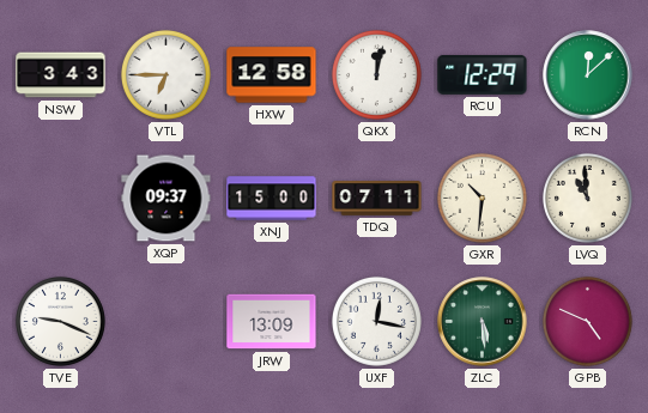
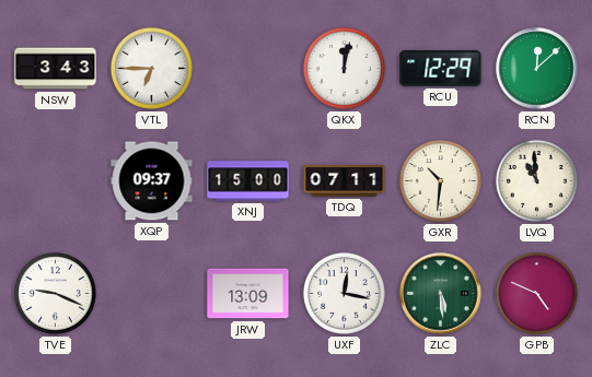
HXW: 12:58 -> none (272, 75)
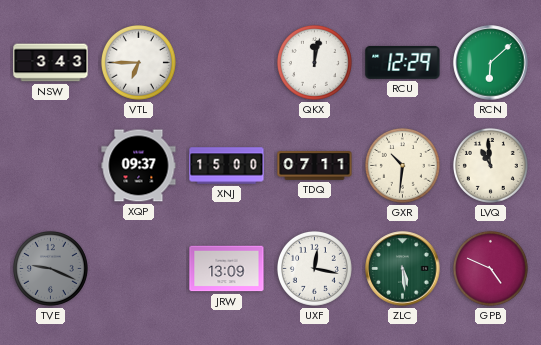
RCN: 12:08 -> 6:08 (491, 63)
TVE dial: white -> grey (50, 268)
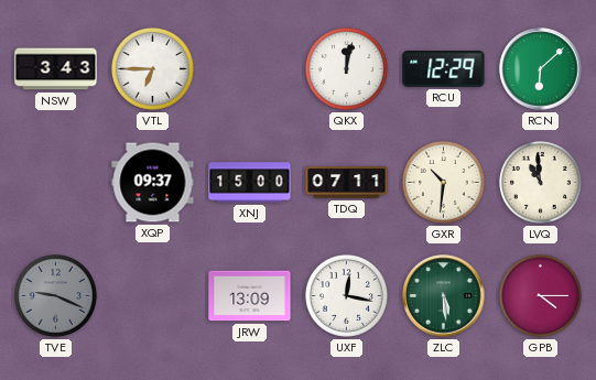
GPB: 4:49 -> 4:15 (540, 295)
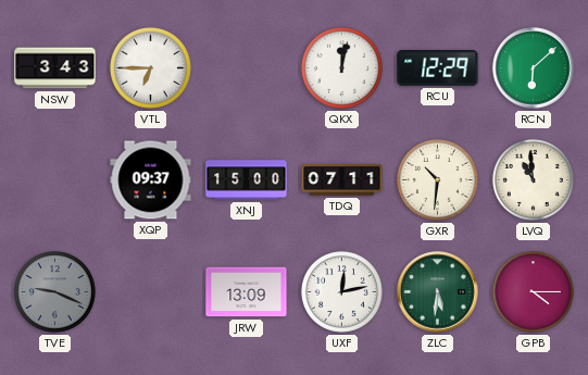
UXF: 12:17 -> 12:13 (341, 291)
ZLC: 5:29 -> 5:31 (438, 292)
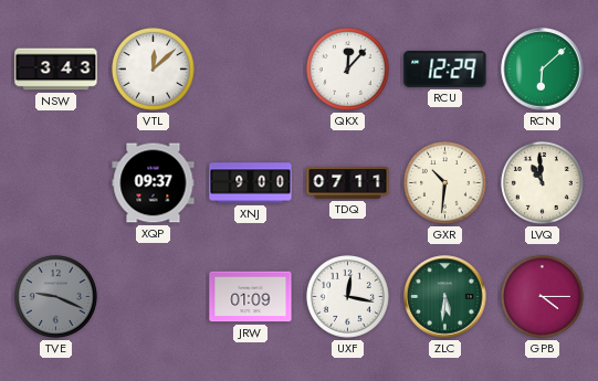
VTL: 6:45 -> 12:08 (153, 68)
QKX: 12:02 -> 12:07 (347, 68)
XNJ: 15:00 -> 9:00 (251, 183)
JRW: 13:09 -> 01:09 (251, 297)
UXF: 12:13 -> 12:17 (347, 296)
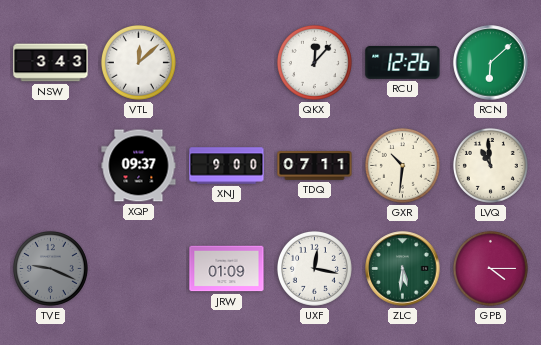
RCU: 12:29 -> 12:26 (403, 62)
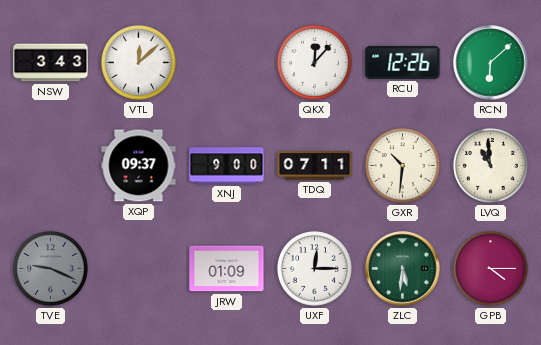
UXF: 12:17 -> 12:15 (314, 268)
